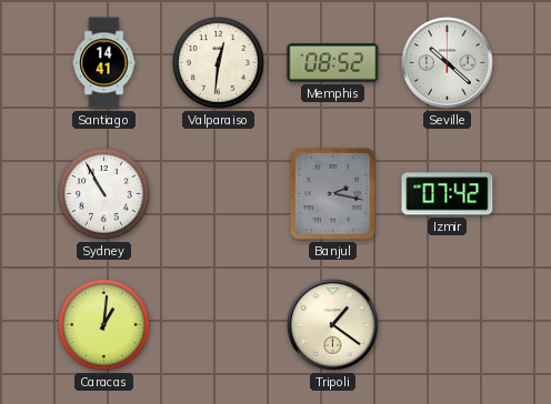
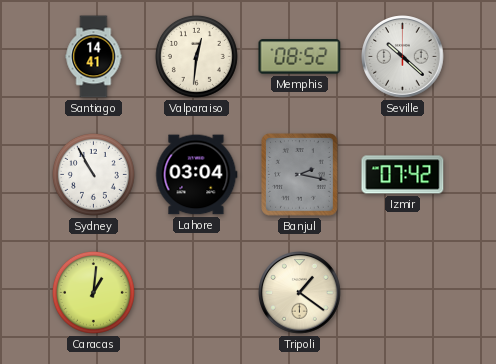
Lahore: none -> 03:04 (197, 175)
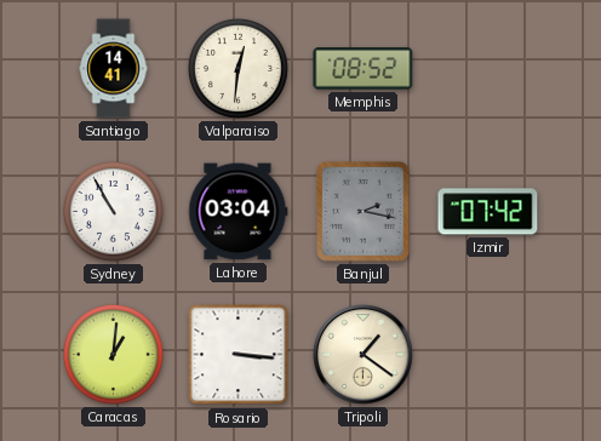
Seville: 10:22 -> none (403, 57)
Rosario: none -> 3:16 (239, 355)
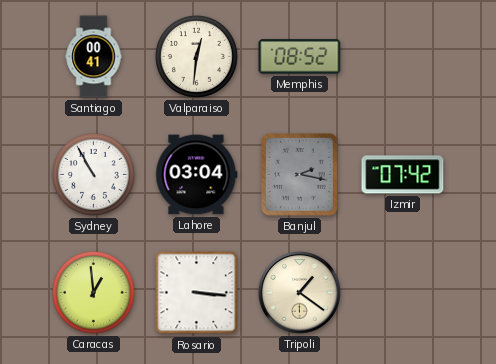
Santiago: 14:41 -> 00:41 (94, 57)
Caracas: 1:01 -> 12:59 (93, 292)
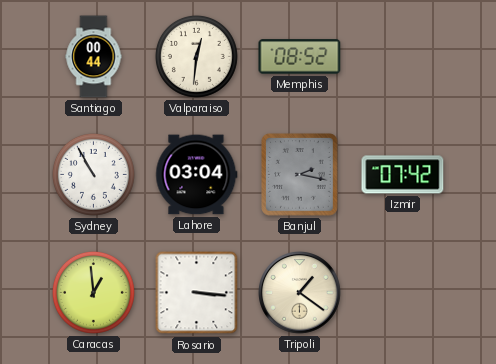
Santiago: 00:41 -> 00:44 (94, 57)
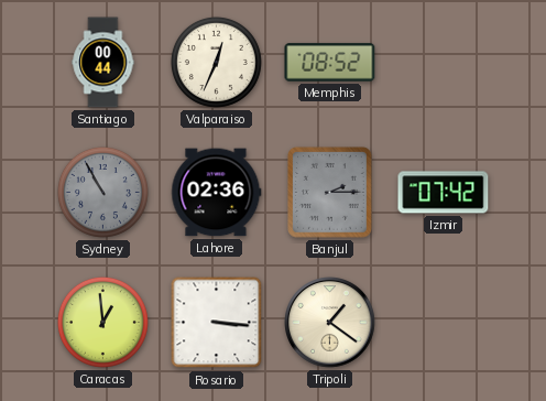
Valparaiso: 12:31 -> 12:34 (216, 62)
Sydney dial: white -> grey (102, 192)
Lahore: 03:04 -> 02:36 (217, 193)
Banjul: 2:17 -> 2:15 (330, 193)
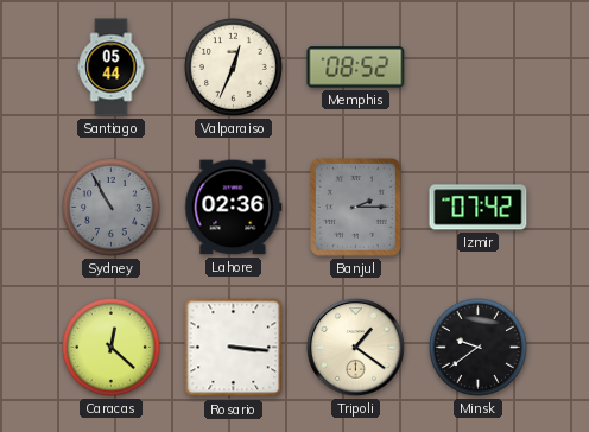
Santiago: 00:44 -> 05:44 (112, 68)
Caracas: 12:59 -> 12:22 (110, 347)
Minsk: none -> 9:39 (477, 347)
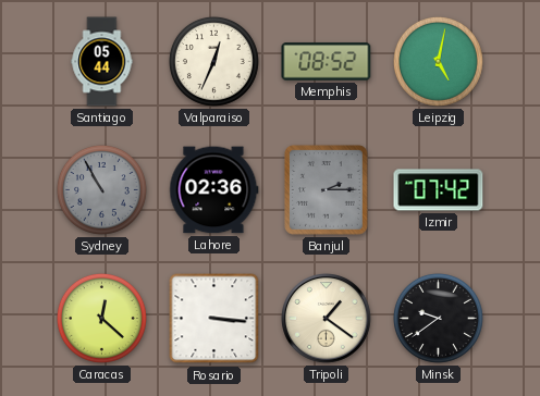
Leipzig: none -> 5:02 (438, 61)
